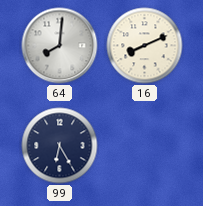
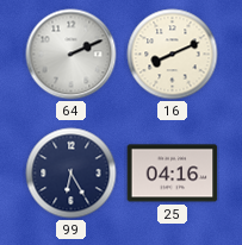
64: 8:01 -> 2:11 (72, 55)
25: none -> 04:16 (173, 174)
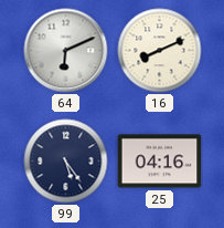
64: 2:11 -> 6:11 (66, 51)
99: 6:25 -> 5:24 (66, 162)
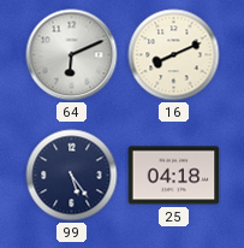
25: 04:16 -> 04:18 (174, 176)
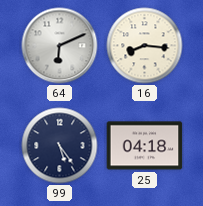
16: 8:11 -> 8:16 (145, 46)
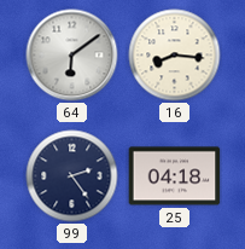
64: 6:11 -> 6:09 (72, 56)
99: 5:24 -> 2:24 (72, 176)
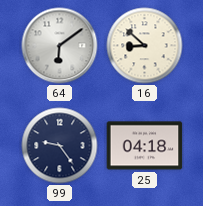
16: 8:16 -> 8:52 (145, 46)
99: 2:24 -> 9:24 (60, 146)
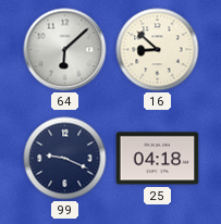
64: 6:09 -> 6:08 (65, 50)
99: 9:24 -> 9:19 (65, 159)
